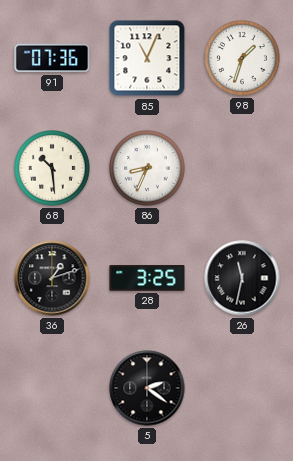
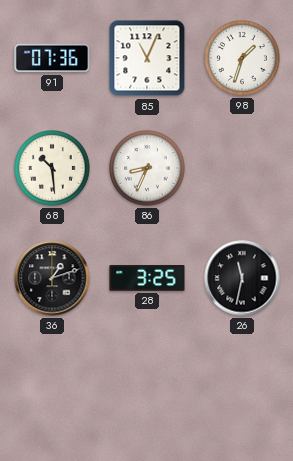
5: 2:21 -> none (147, 388)
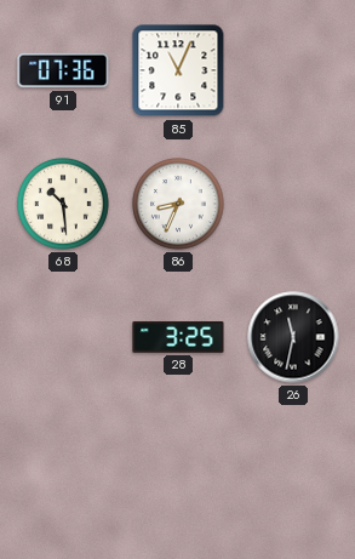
98: 1:33 -> none (242, 58)
36: 1:12 -> none (52, 278)
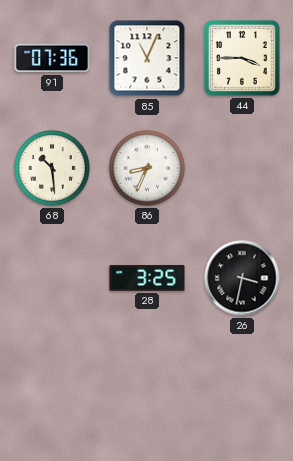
44: none -> 3:45 (242, 58)
26: 11:32 -> 3:32 (242, 278)
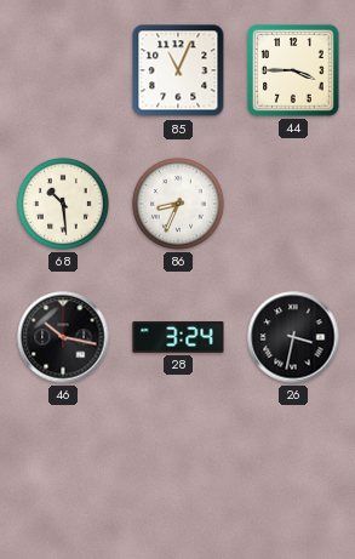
91: 07:36 -> none (52, 58)
46: none -> 10:17 (63, 337)
28: 3:25 -> 3:24 (178, 337)
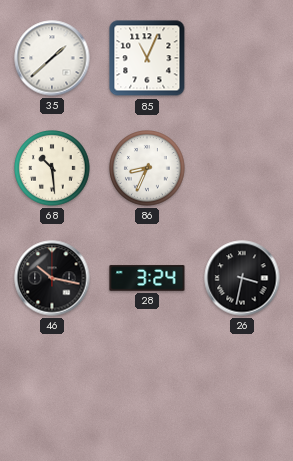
35: none -> 1:38 (52, 58)
44: 3:45 -> none (293, 70)
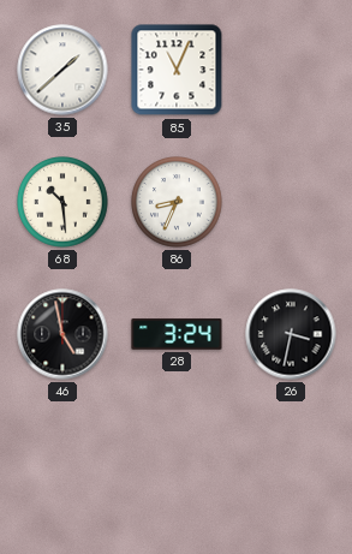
46: 10:17 -> 4:58 (62, 334)
